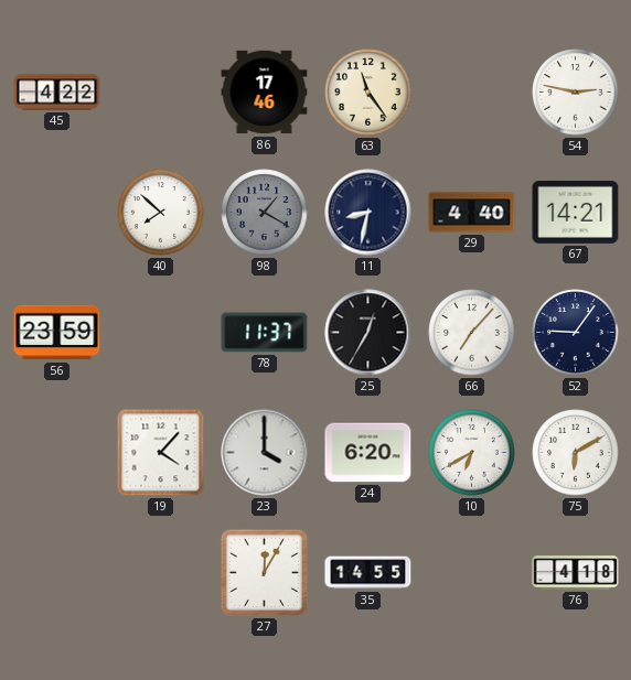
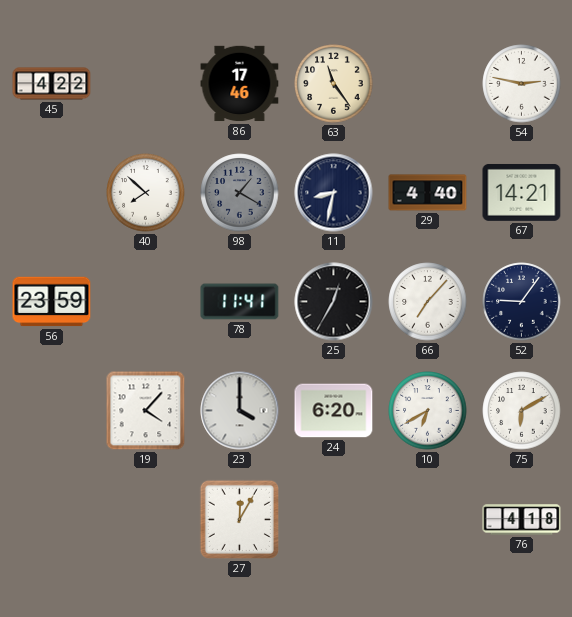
78: 11:37 -> 11:41 (240, 302)
35: 14:55 -> none (368, 573)
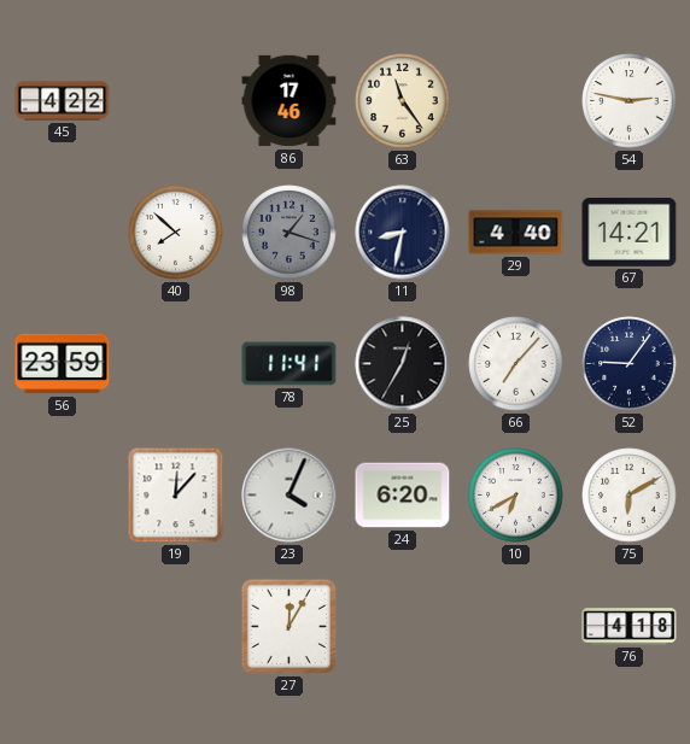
98: 1:20 -> 1:18 (290, 233)
19: 4:07 -> 12:07 (176, 496)
23: 4:00 -> 4:04 (290, 496)
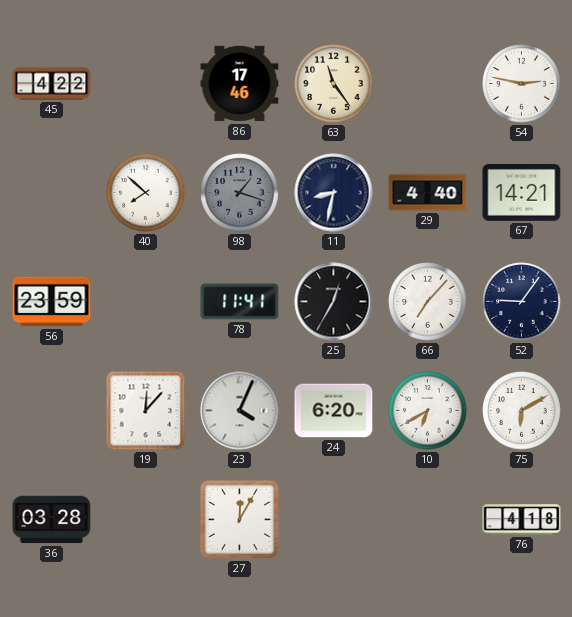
36: none -> 03:28 (52, 520)
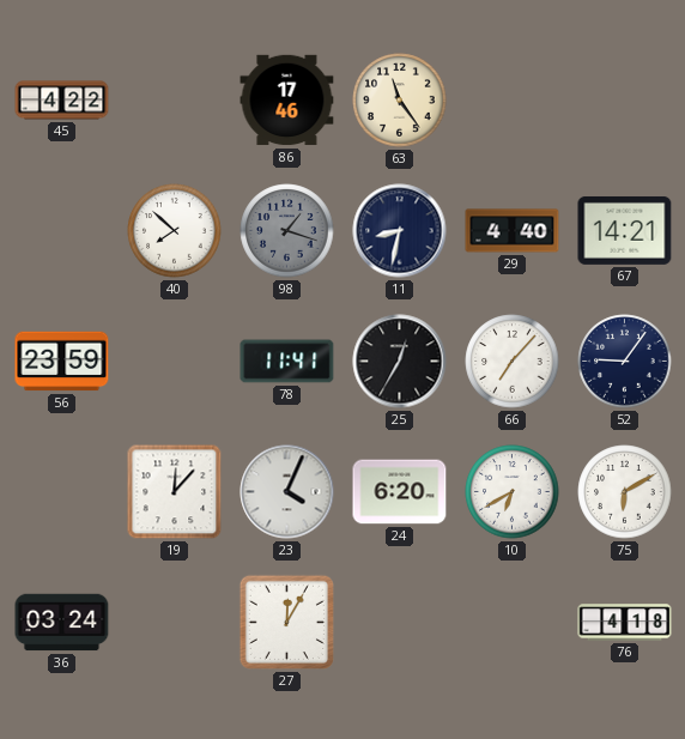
54: 2:47 -> none (522, 84)
36: 03:28 -> 03:24 (62, 623)
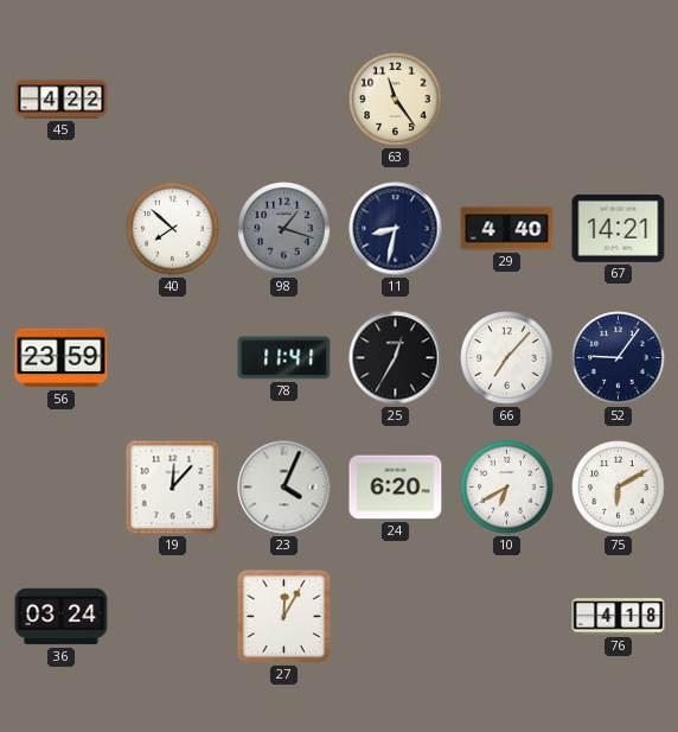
86: 17:46 -> none (287, 101)
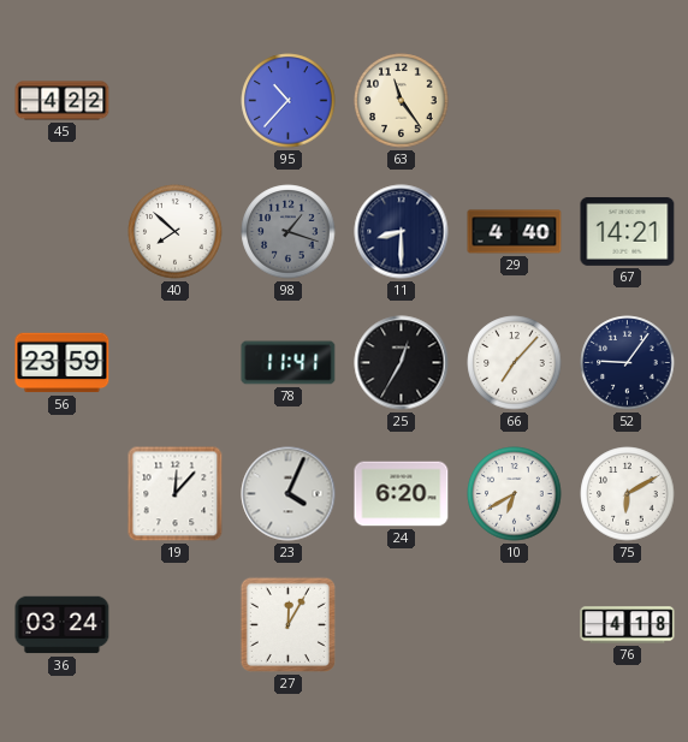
95: none -> 10:37 (289, 101)
11: 8:32 -> 8:30 (402, 232)
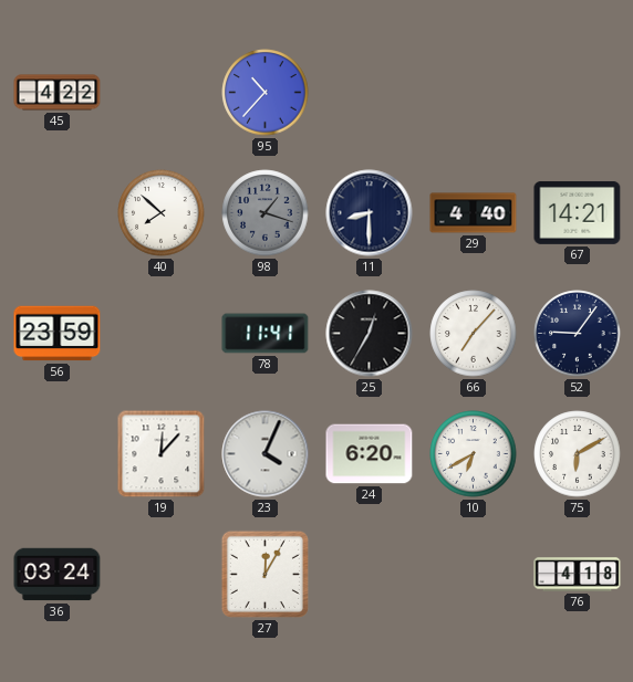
63: 11:24 -> none (402, 101)
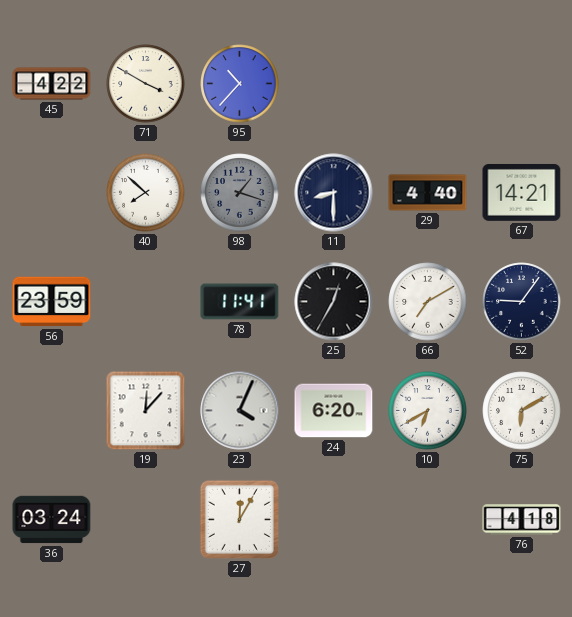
71: none -> 3:50 (146, 84)
66: 7:07 -> 7:10 (428, 302)
